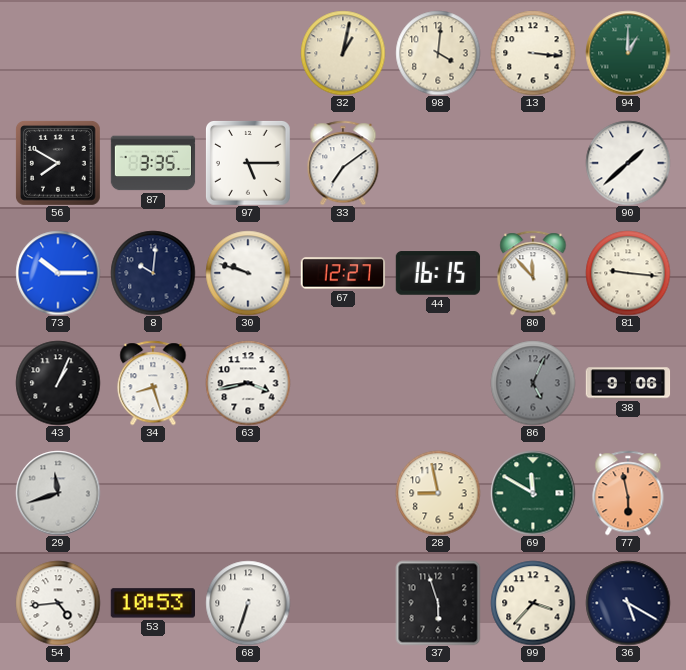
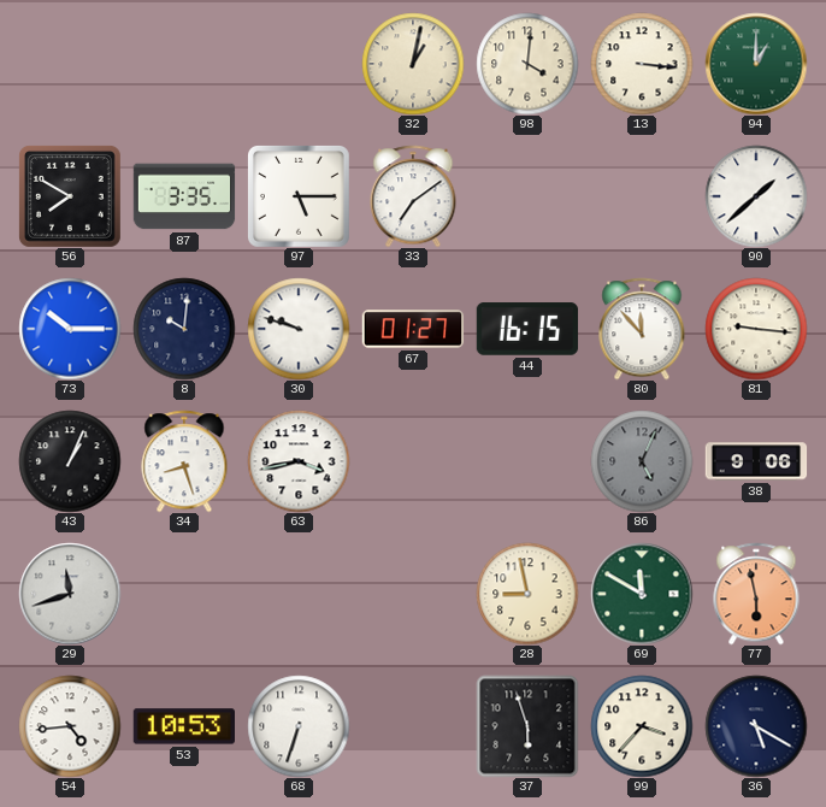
67: 12:27 -> 01:27 (413, 329)
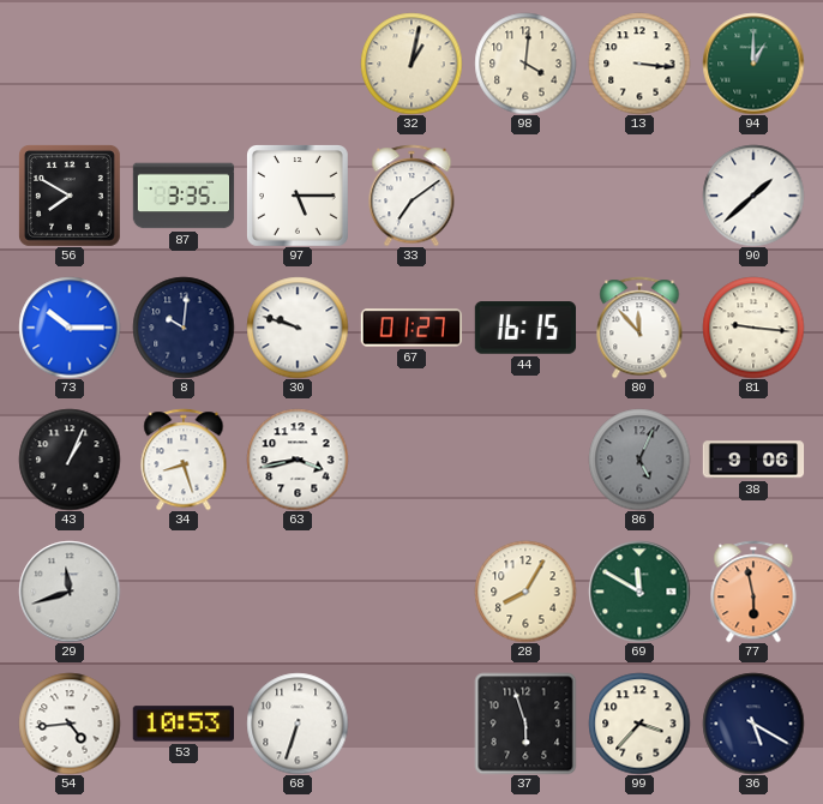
28: 8:58 -> 8:05 (525, 592)
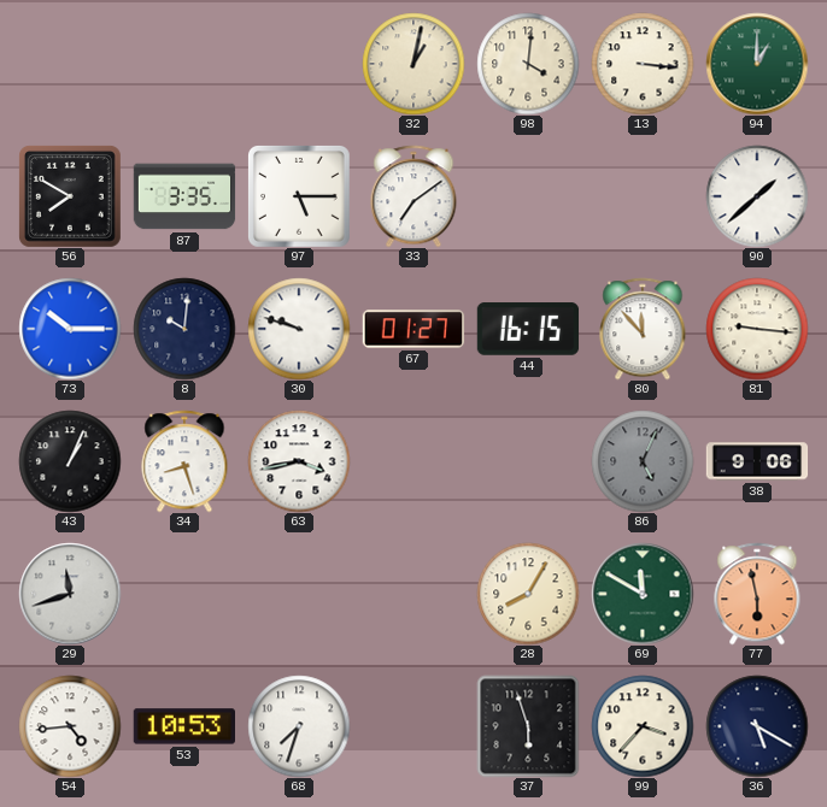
68: 6:33 -> 7:33 (299, 726)
